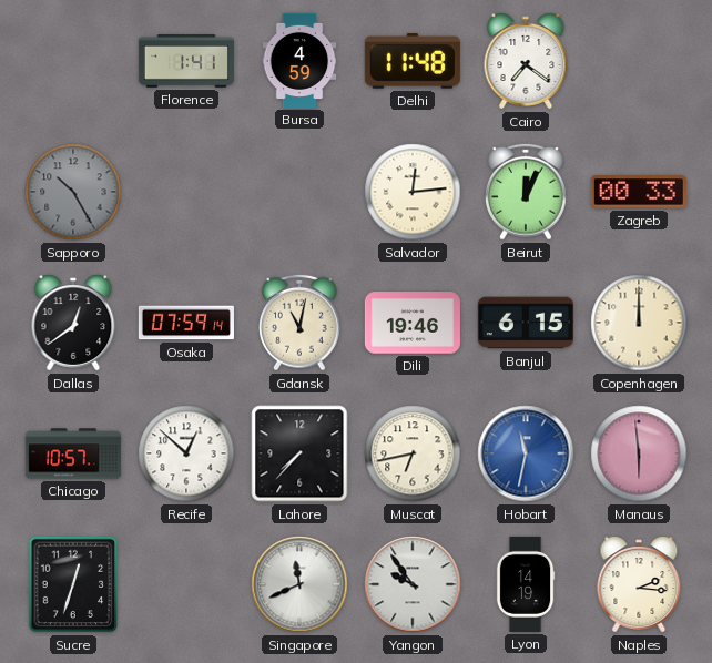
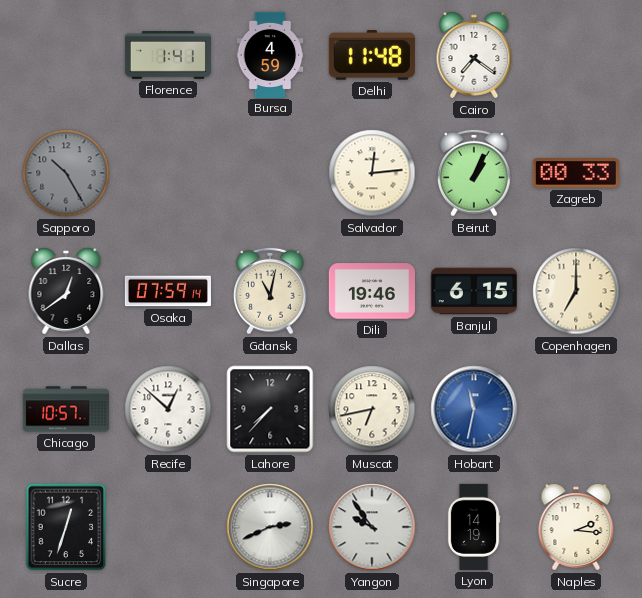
Beirut: 12:04 -> 1:04 (475, 173)
Copenhagen: 12:00 -> 7:00 (576, 291)
Manaus: 5:59 -> none (639, 453)
Singapore: 11:41 -> 2:41 (270, 527)
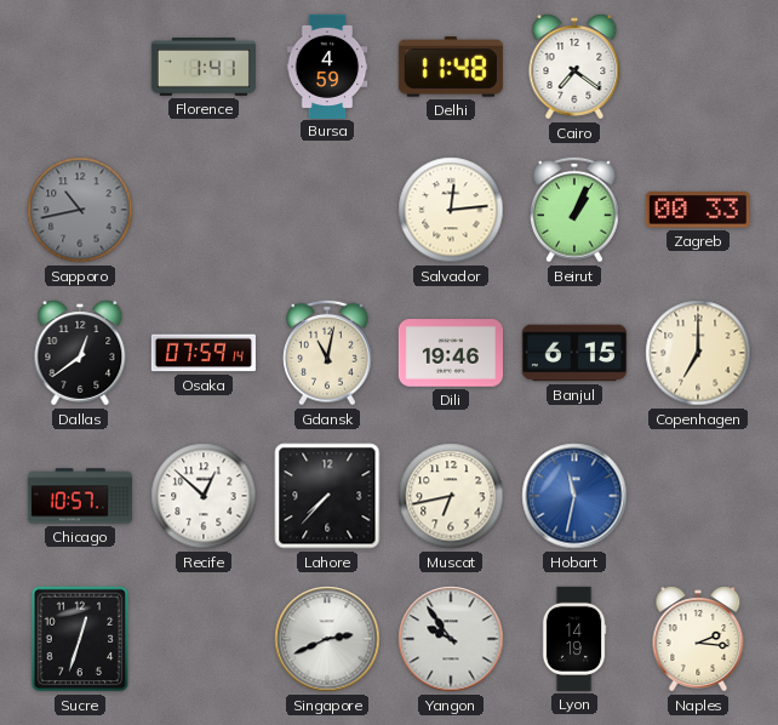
Sapporo: 10:25 -> 10:43 (80, 210)
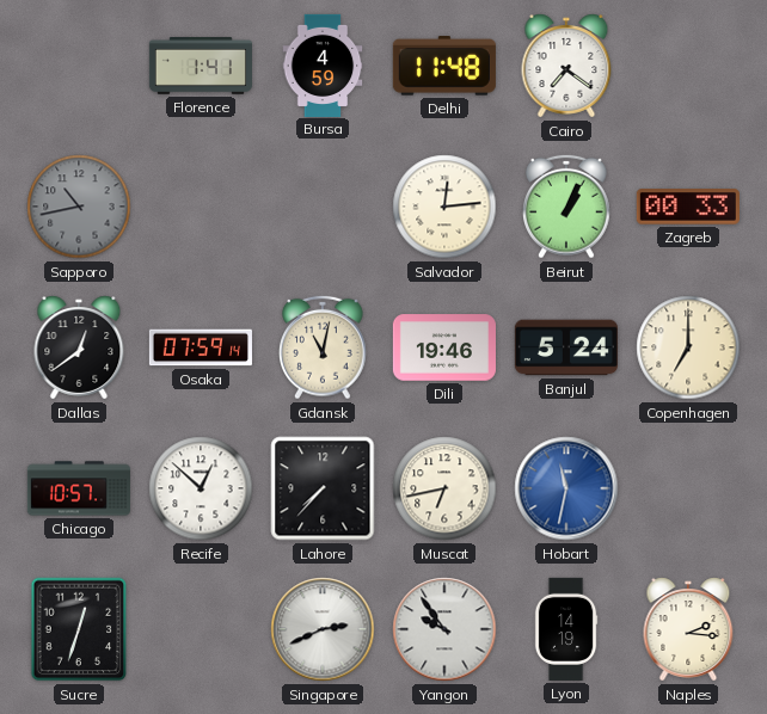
Banjul: 6:15 -> 5:24 (566, 347)
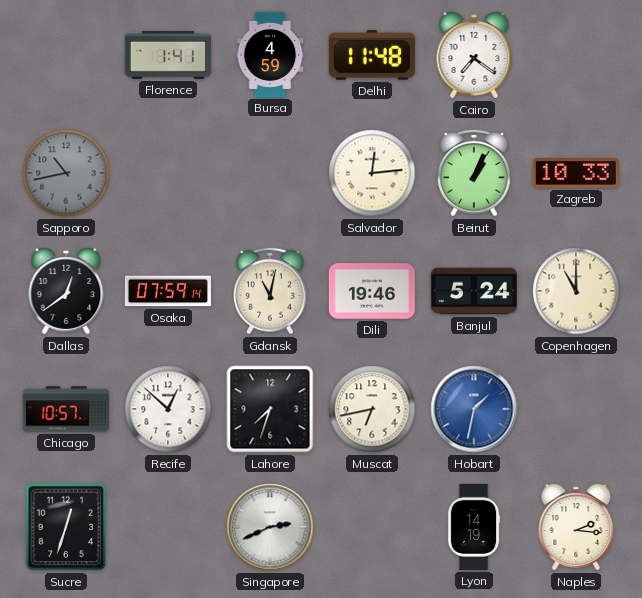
Zagreb: 00:33 -> 10:33 (576, 173)
Copenhagen: 7:00 -> 11:00 (576, 291)
Lahore: 7:37 -> 7:33 (270, 409)
Hobart: 11:32 -> 1:32 (474, 409)
Yangon: 9:54 -> none (444, 629)
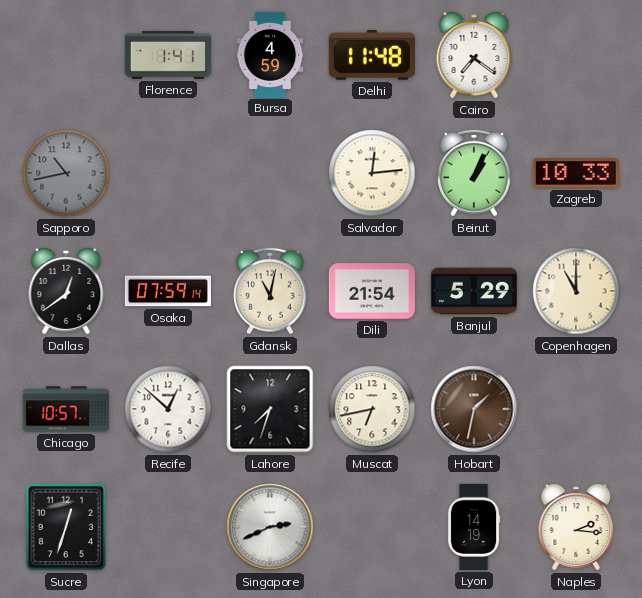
Dili: 19:46 -> 21:54 (372, 291)
Banjul: 5:24 -> 5:29 (474, 291)
Hobart dial: blue -> brown (474, 409)
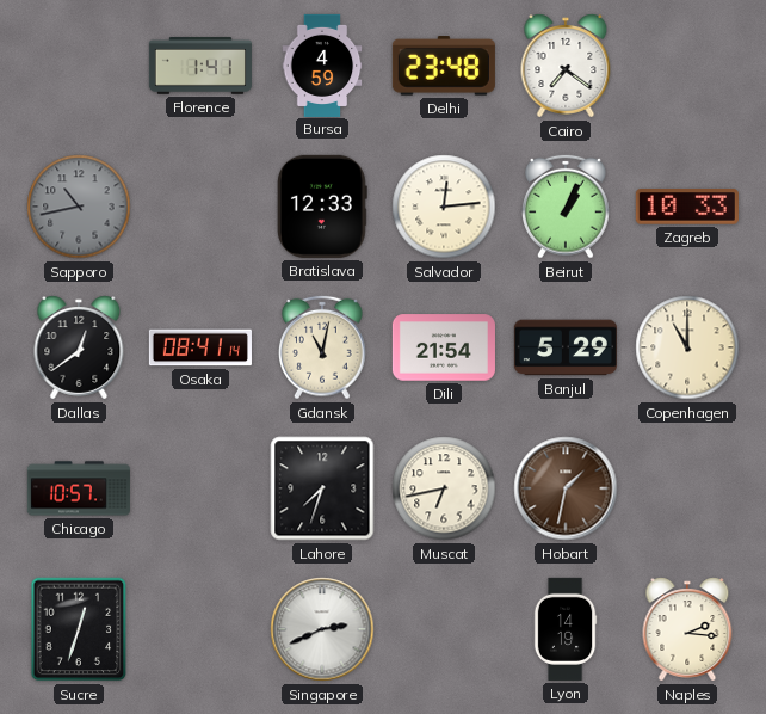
Delhi: 11:48 -> 23:48 (444, 66)
Bratislava: none -> 12:33 (322, 207)
Osaka: 07:59 -> 08:41 (200, 347)
Recife: 12:52 -> none (168, 409)
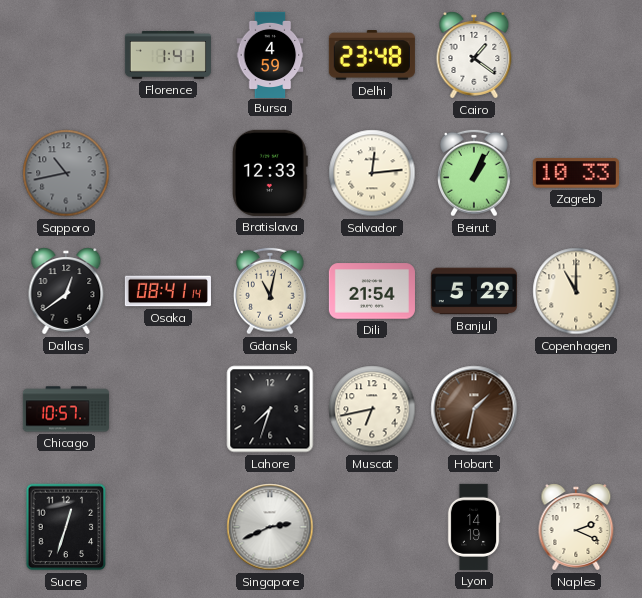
Cairo: 7:21 -> 1:21 (474, 55)
Naples: 2:16 -> 2:19 (576, 527)
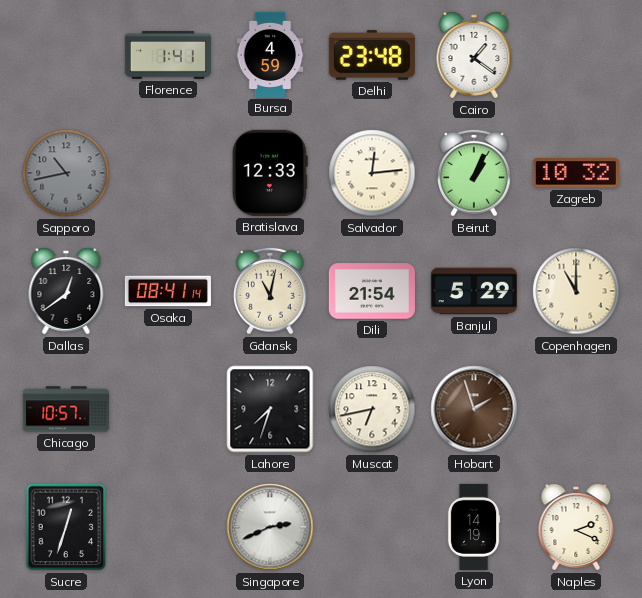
Zagreb: 10:33 -> 10:32 (576, 173)
Hobart: 1:32 -> 1:57 (474, 409)
